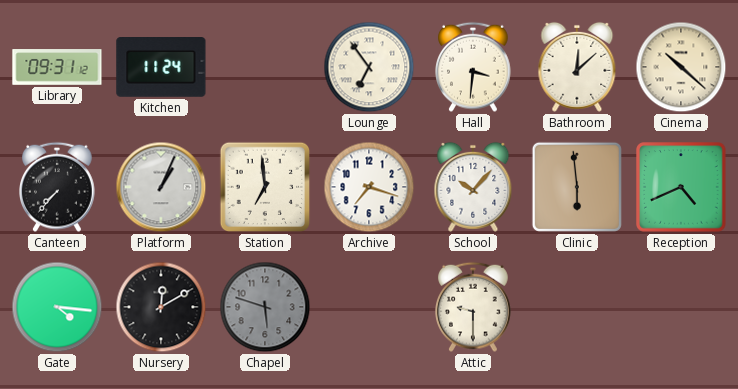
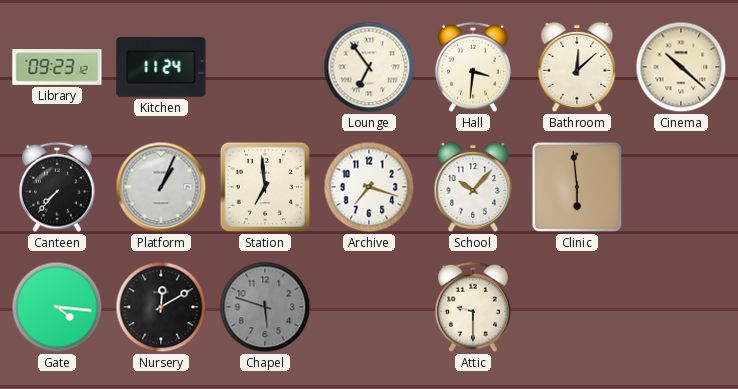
Library: 09:31 -> 09:23 (57, 67)
Reception: 4:41 -> none (681, 187)
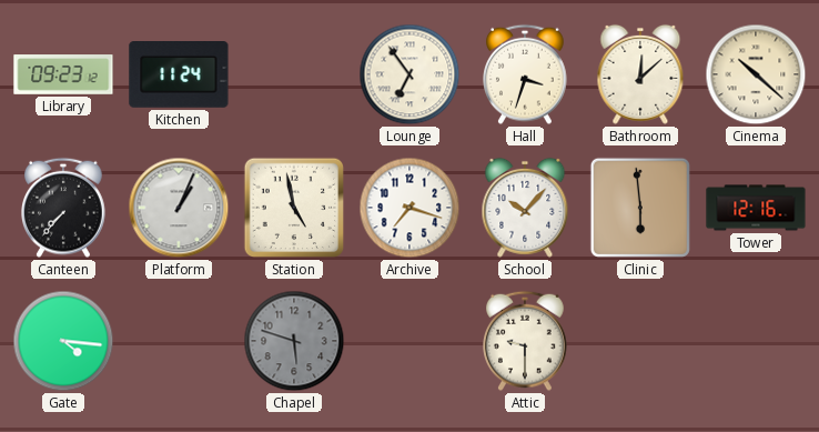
Hall: 3:31 -> 3:33 (526, 74)
Station: 6:59 -> 4:58 (294, 208)
Tower: none -> 12:16 (756, 208)
Nursery: 12:10 -> none (161, 307)
